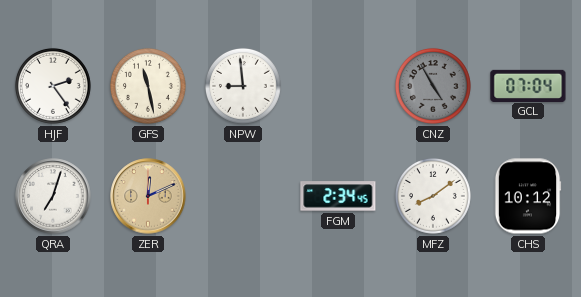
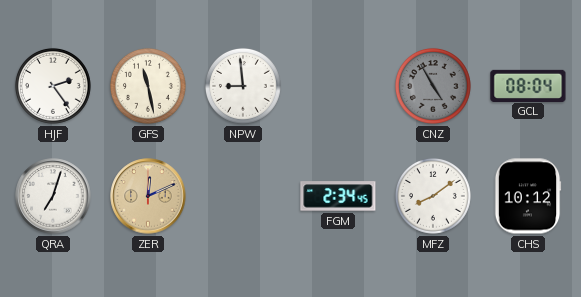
GCL: 07:04 -> 08:04 (528, 85)
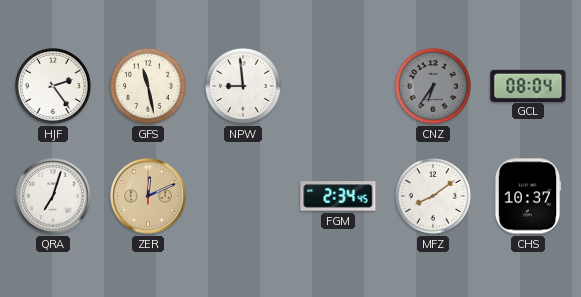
CNZ: 4:55 -> 6:36 (433, 86)
CHS: 10:12 -> 10:37 (528, 196)
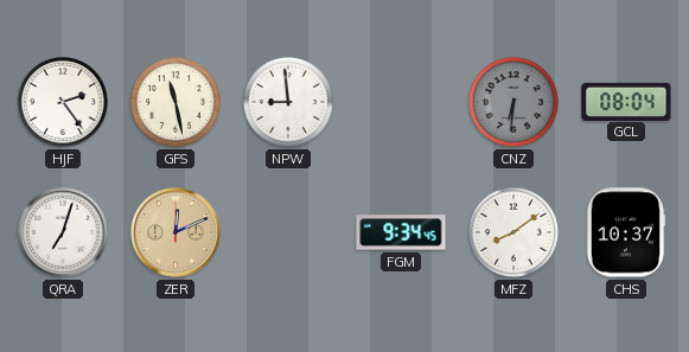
CNZ: 6:36 -> 6:31 (513, 102)
FGM: 2:34 -> 9:34 (401, 232)
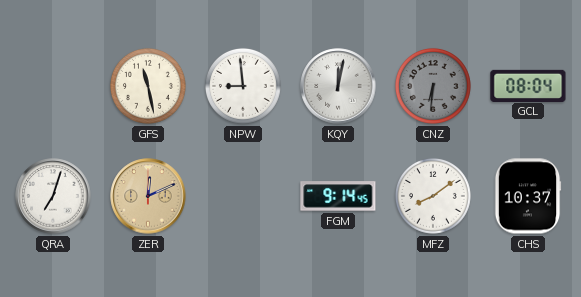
HJF: 2:24 -> none (63, 102)
KQY: none -> 12:02 (338, 86)
FGM: 9:34 -> 9:14 (338, 196)
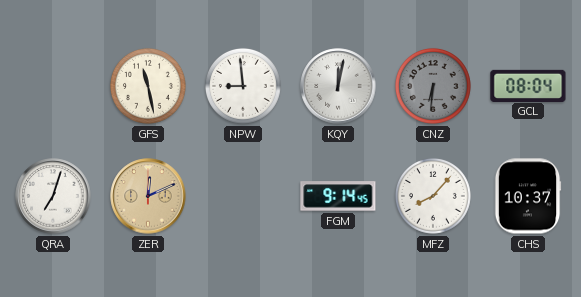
MFZ: 8:09 -> 8:07 (433, 196)
